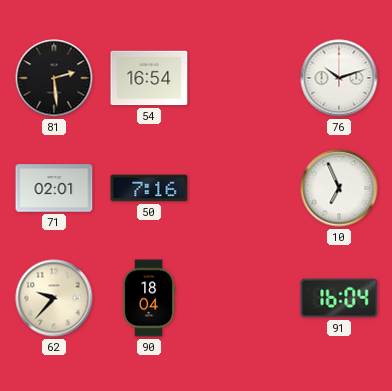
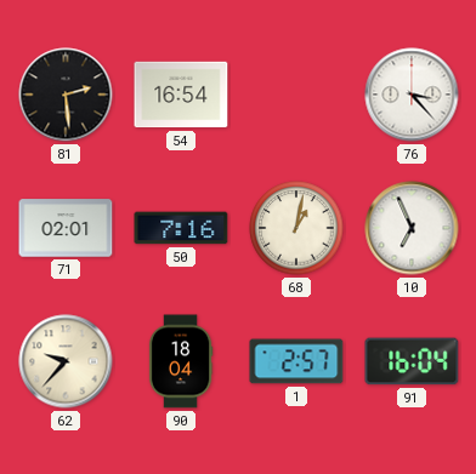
76: 10:12 -> 3:23 (412, 95)
68: none -> 1:02 (296, 228)
1: none -> 2:57 (296, 361)
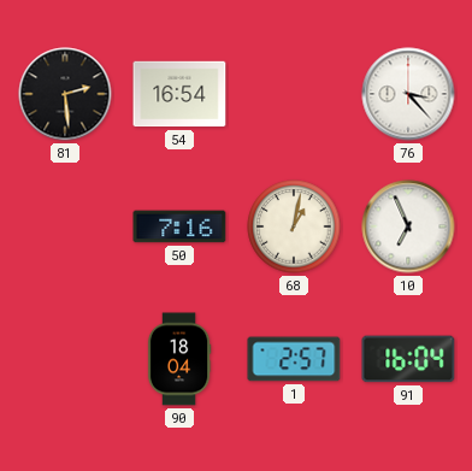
71: 02:01 -> none (66, 228)
62: 9:37 -> none (66, 361)
